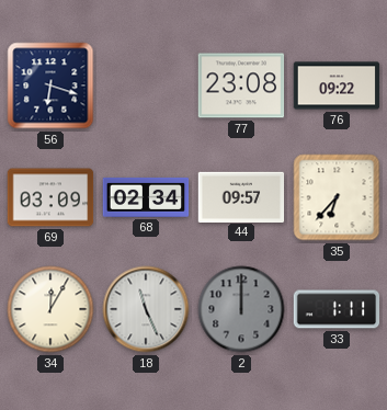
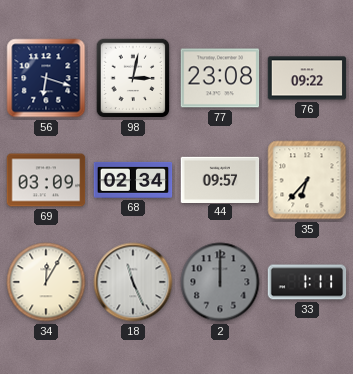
98: none -> 3:02 (133, 78)
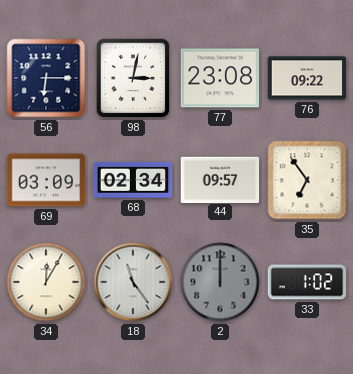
56: 6:18 -> 6:15 (46, 78)
35: 6:37 -> 6:54 (307, 180)
18: 11:26 -> 11:24 (133, 282)
33: 1:11 -> 1:02 (307, 282)
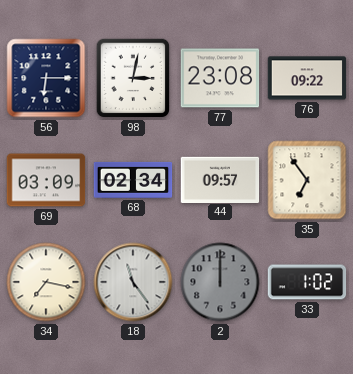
34: 12:05 -> 7:17 (46, 282)
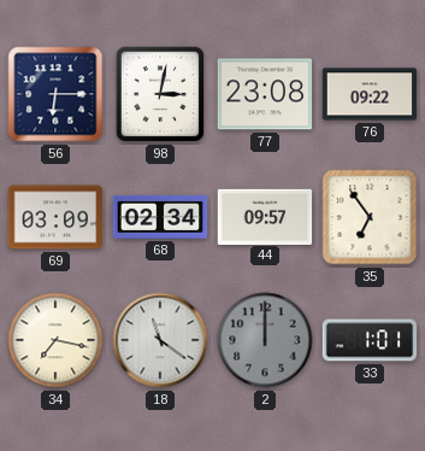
18: 11:24 -> 11:21 (160, 340)
33: 1:02 -> 1:01 (370, 340)
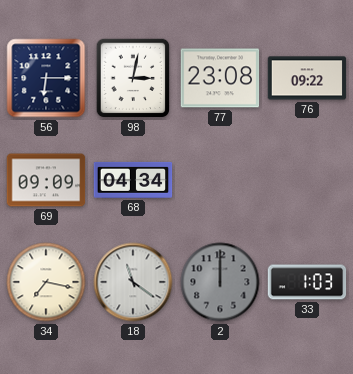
69: 03:09 -> 09:09 (46, 180)
68: 02:34 -> 04:34 (133, 180)
44: 09:57 -> none (265, 216)
35: 6:54 -> none (370, 217)
33: 1:01 -> 1:03 (307, 282)
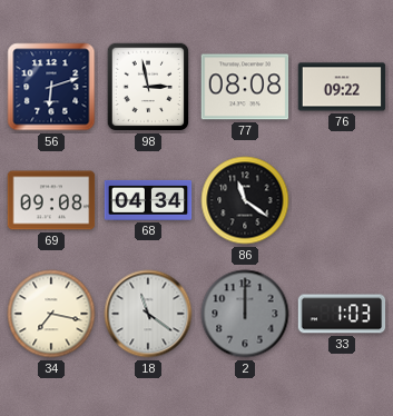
56: 6:15 -> 6:12 (51, 87)
98: 3:02 -> 2:58 (148, 87)
77: 23:08 -> 08:08 (245, 87)
69: 09:09 -> 09:08 (51, 200)
86: none -> 11:21 (245, 200)
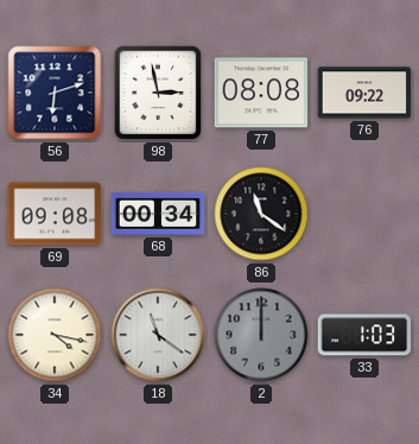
68: 04:34 -> 00:34 (158, 214)
34: 7:17 -> 4:17 (55, 335)
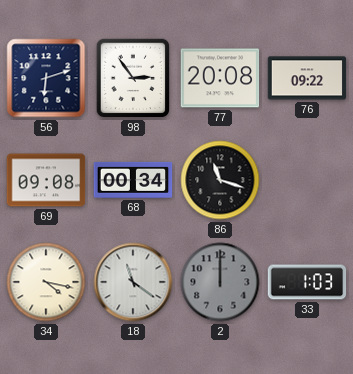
98: 2:58 -> 2:54 (133, 78)
77: 08:08 -> 20:08 (220, 78)
86: 11:21 -> 11:18 (220, 180)
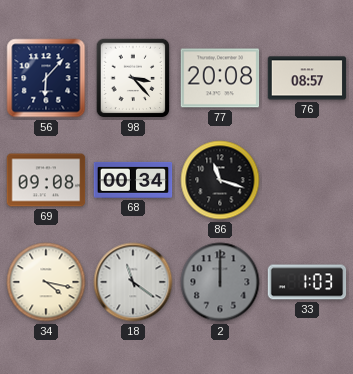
56: 6:12 -> 6:07 (46, 78)
98: 2:54 -> 3:23 (133, 78)
76: 09:22 -> 08:57 (307, 78)
